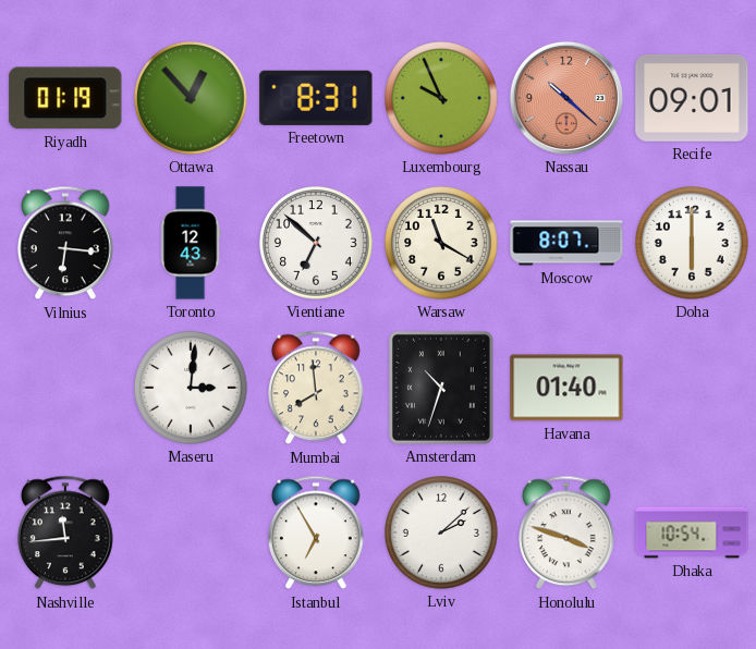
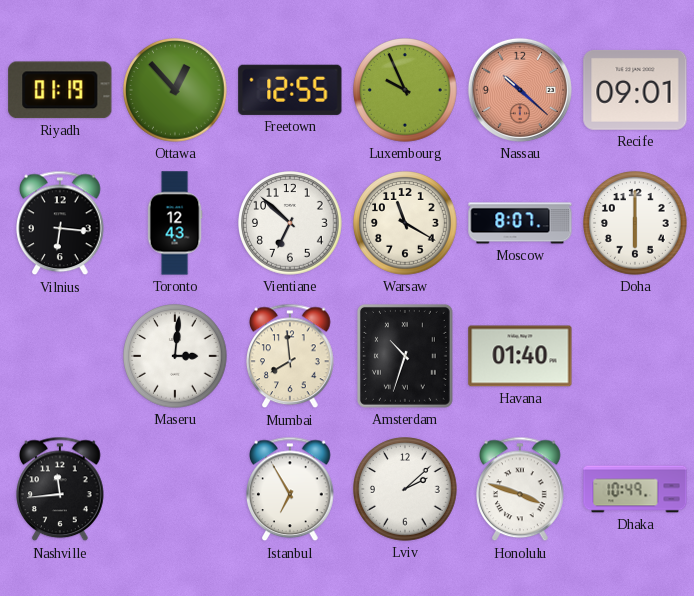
Freetown: 8:31 -> 12:55 (290, 90)
Dhaka: 10:54 -> 10:49 (635, 489)
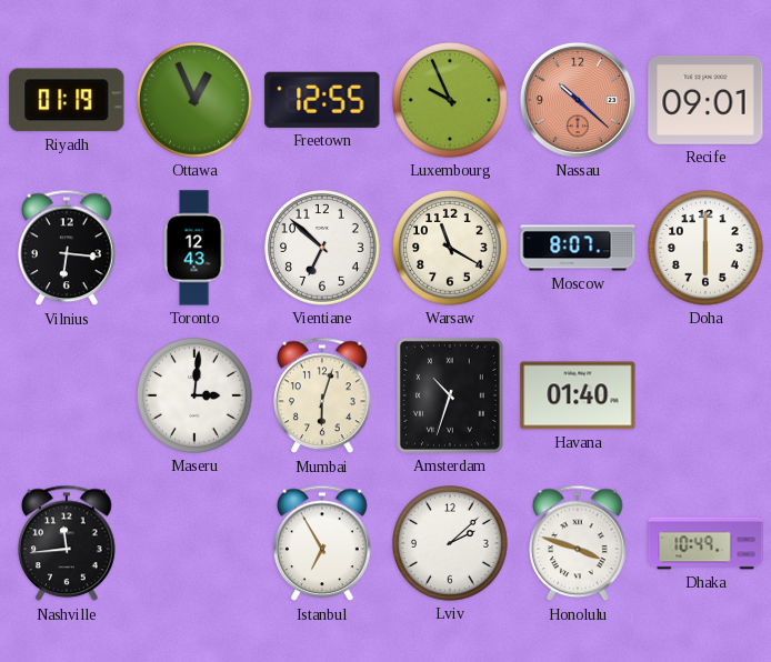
Ottawa: 12:53 -> 12:56 (194, 100)
Mumbai: 7:59 -> 6:03 (323, 395)
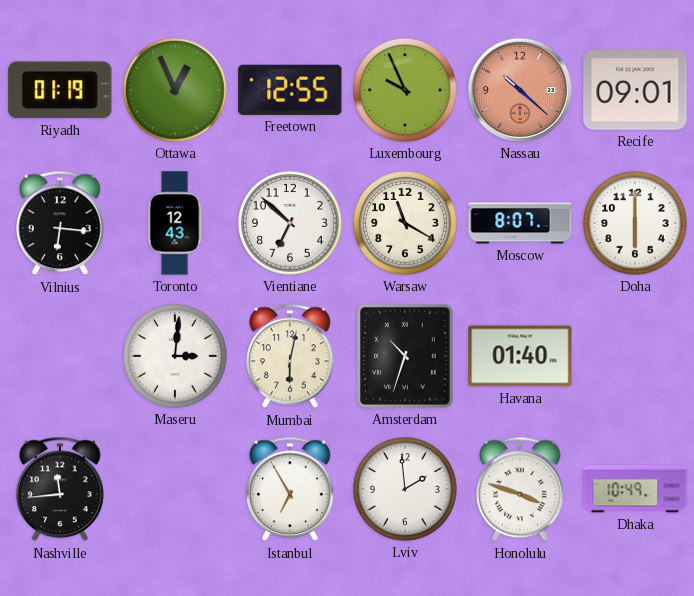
Mumbai: 6:03 -> 6:02 (291, 356)
Lviv: 2:08 -> 1:59 (405, 489)
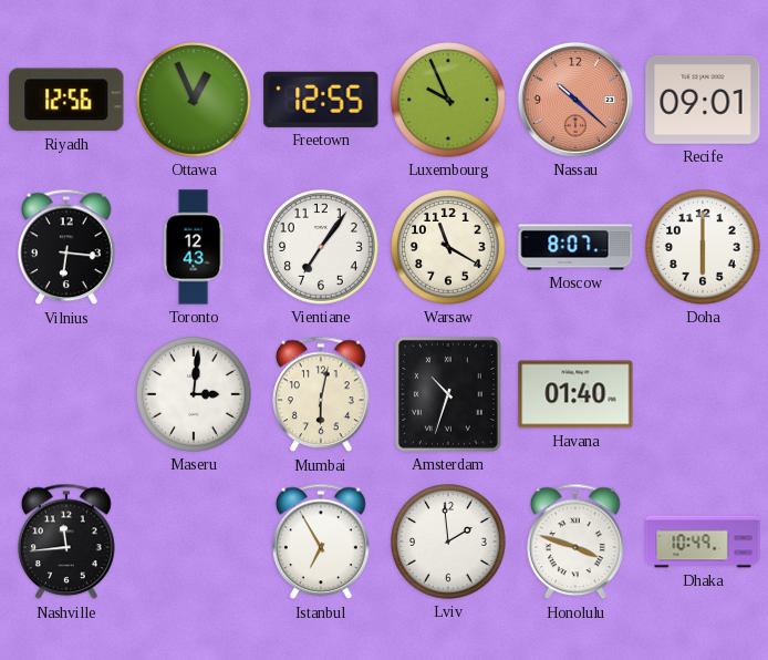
Riyadh: 01:19 -> 12:56 (66, 100)
Vientiane: 6:52 -> 7:06 (321, 247)
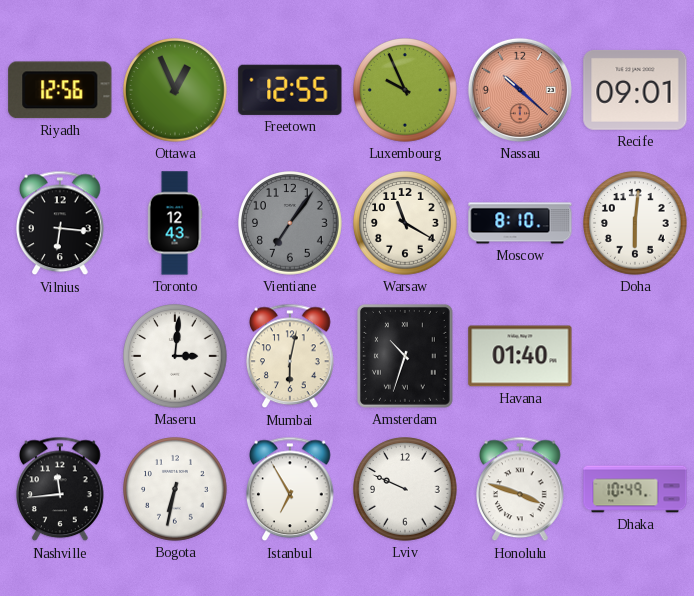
Vientiane dial: white -> grey (290, 223)
Moscow: 8:07 -> 8:10 (520, 223)
Doha: 6:00 -> 6:01 (635, 223)
Bogota: none -> 6:32 (175, 489)
Lviv: 1:59 -> 9:49 (405, 489)
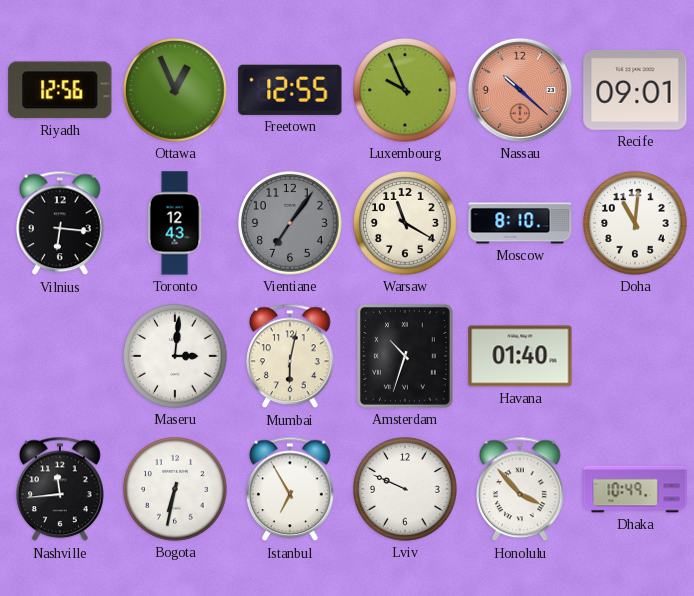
Doha: 6:01 -> 11:01 (635, 223)
Honolulu: 3:48 -> 3:53 (521, 489)
